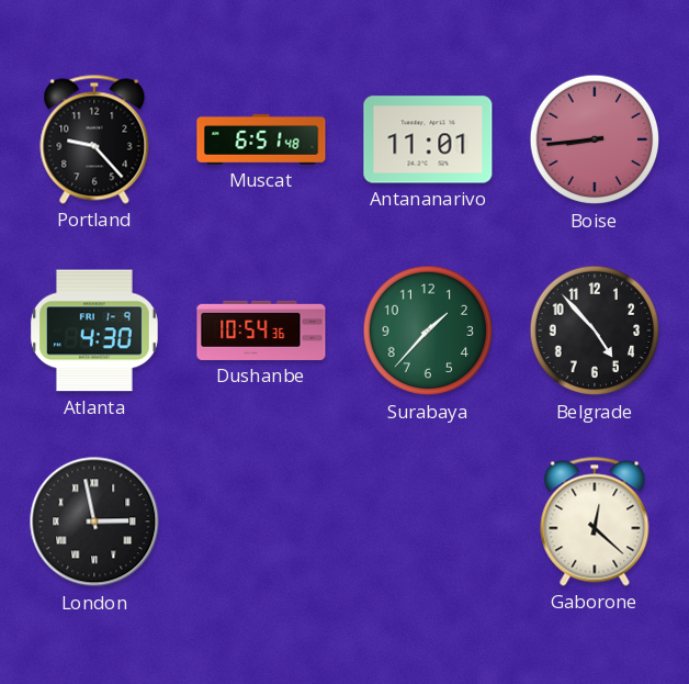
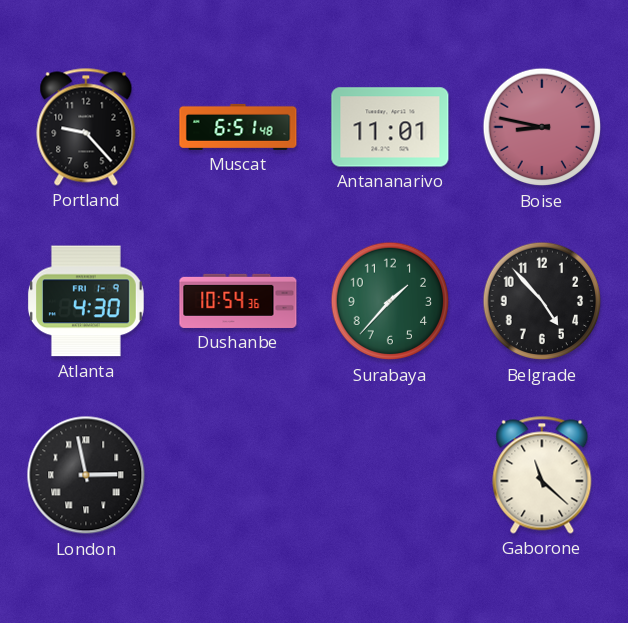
Boise: 8:44 -> 8:47 (542, 127)
Gaborone: 12:22 -> 11:22 (542, 475)
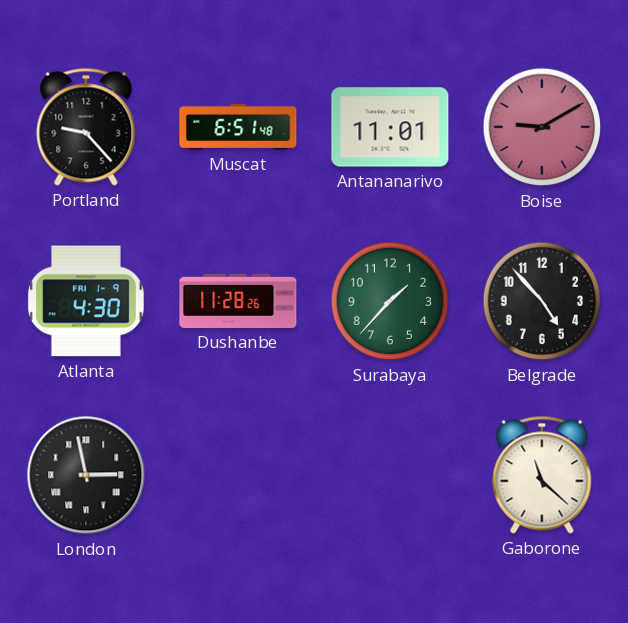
Boise: 8:47 -> 9:10 (542, 127)
Dushanbe: 10:54 -> 11:28 (238, 301)
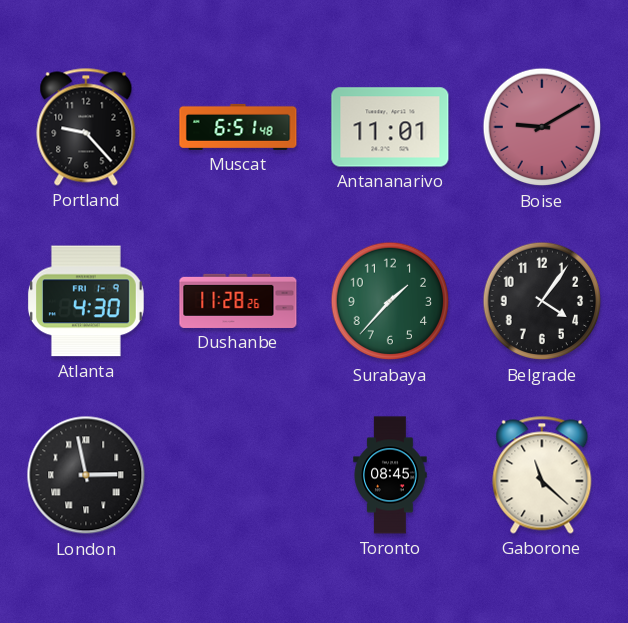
Belgrade: 4:53 -> 4:06 (542, 301)
Toronto: none -> 08:45 (390, 475)
